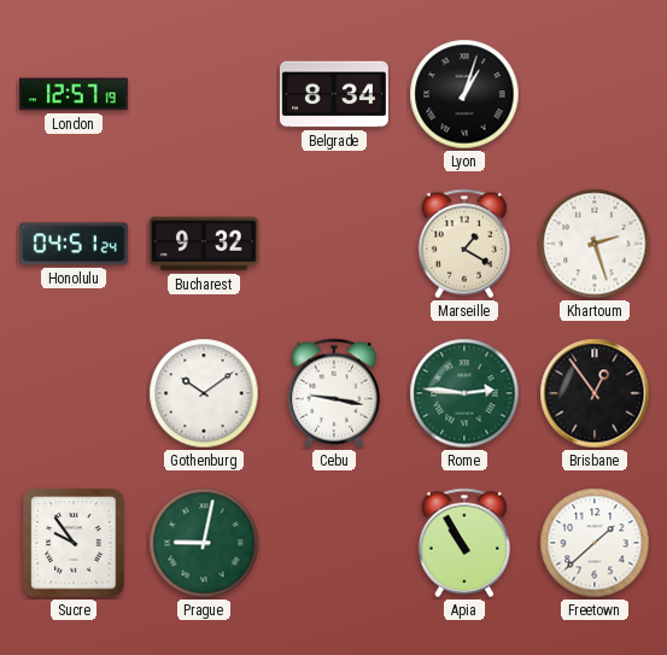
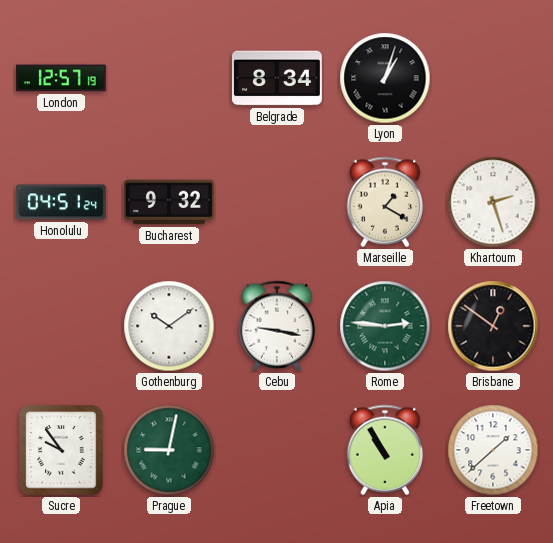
Brisbane: 12:54 -> 12:51 (493, 326)
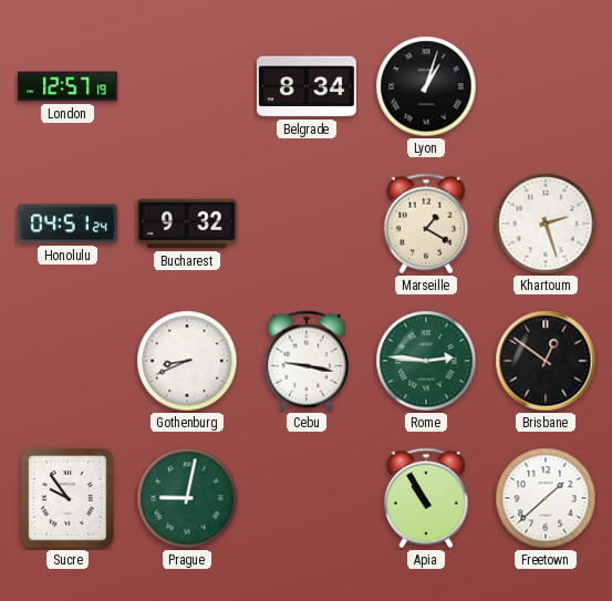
Gothenburg: 10:09 -> 8:41 (187, 361)
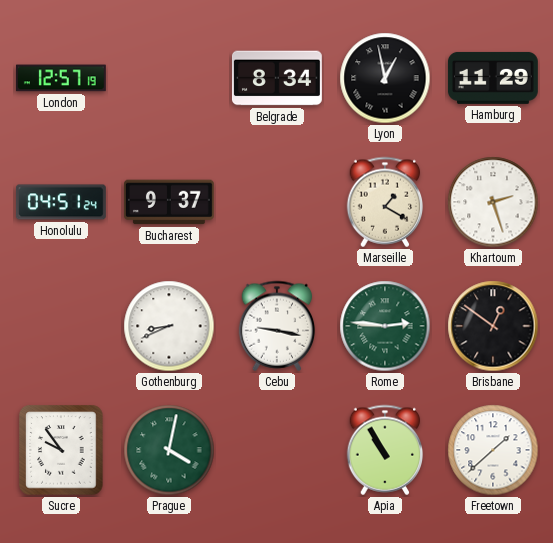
Lyon: 1:03 -> 12:58 (385, 78)
Hamburg: none -> 11:29 (493, 78)
Bucharest: 9:32 -> 9:37 (169, 202)
Prague: 9:02 -> 4:02 (169, 450)
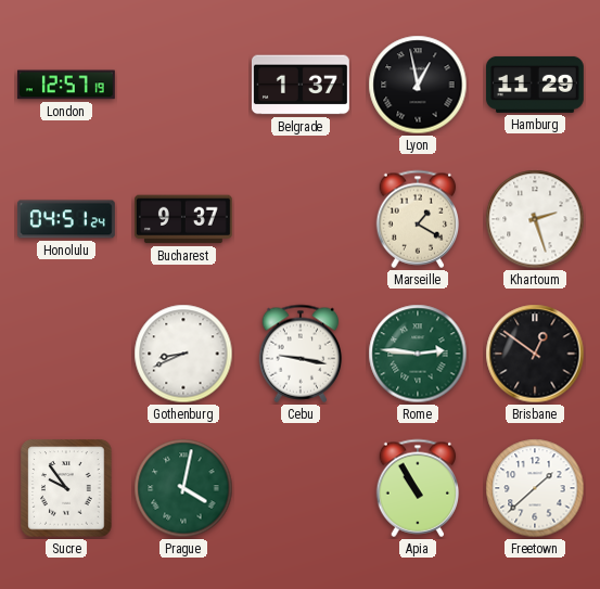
Belgrade: 8:34 -> 1:37 (301, 85)
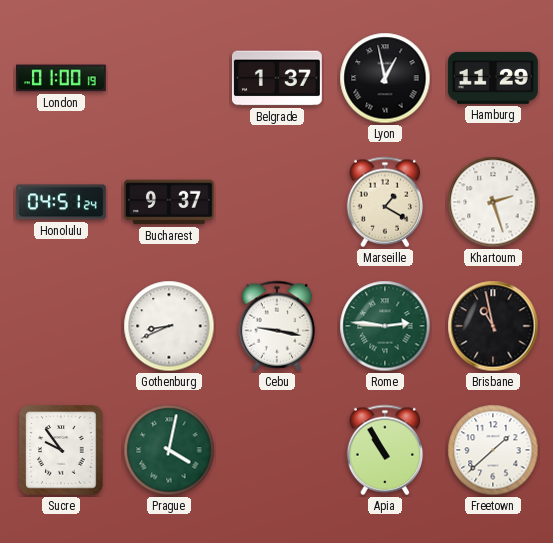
London: 12:57 -> 01:00 (61, 78)
Brisbane: 12:51 -> 10:58 (493, 326)
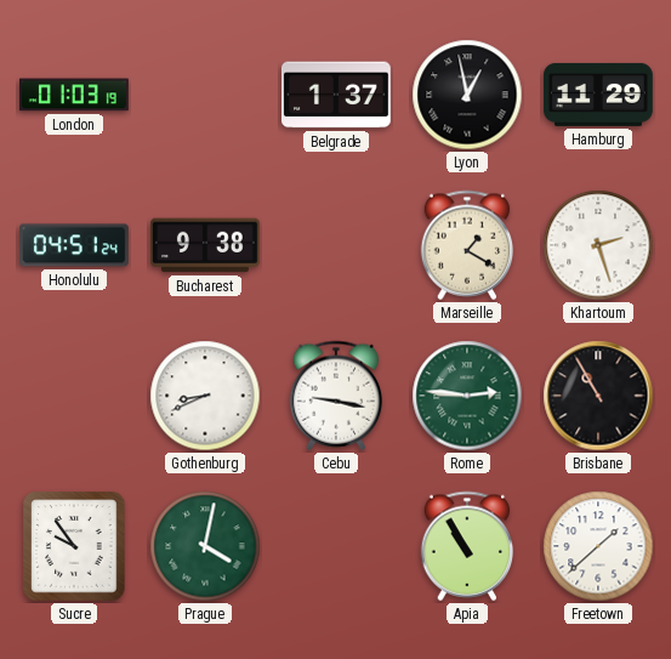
London: 01:00 -> 01:03 (74, 95)
Bucharest: 9:37 -> 9:38 (205, 245)
Brisbane: 10:58 -> 10:55 (598, 396)
